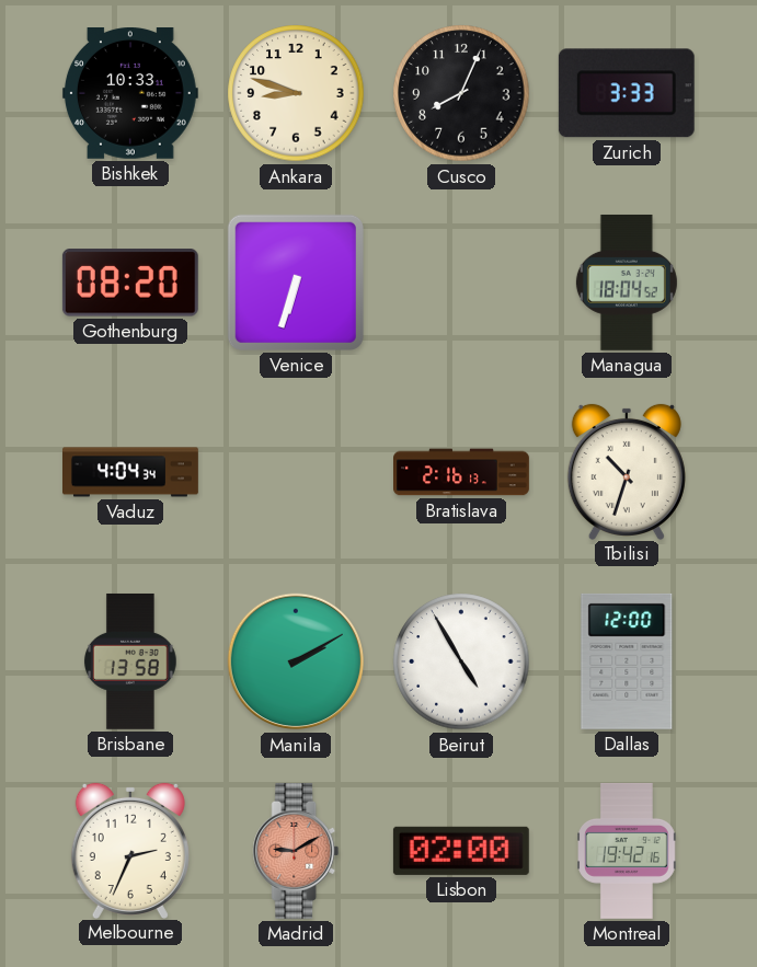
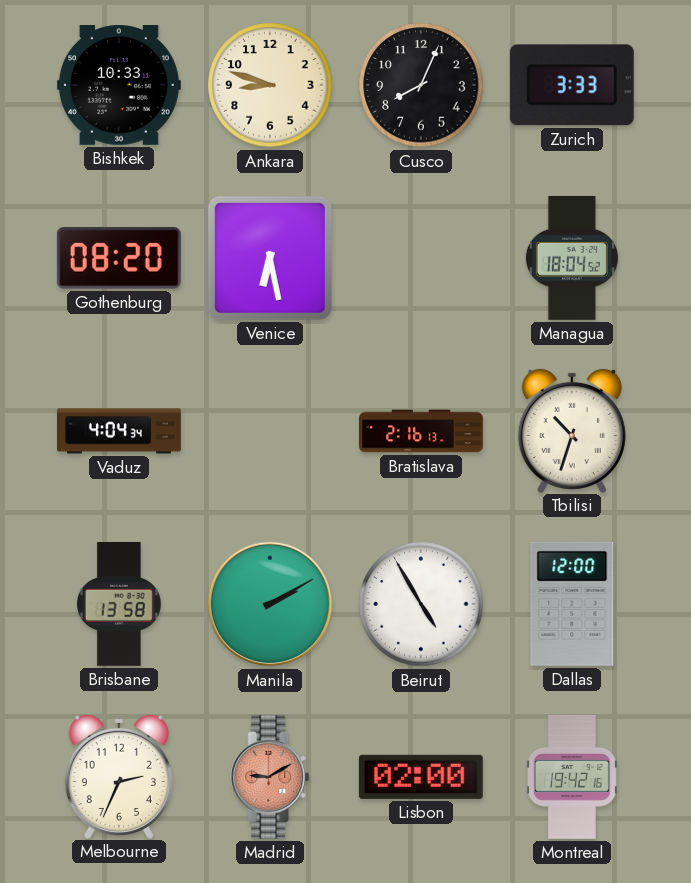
Venice: 6:33 -> 6:28 (270, 258)
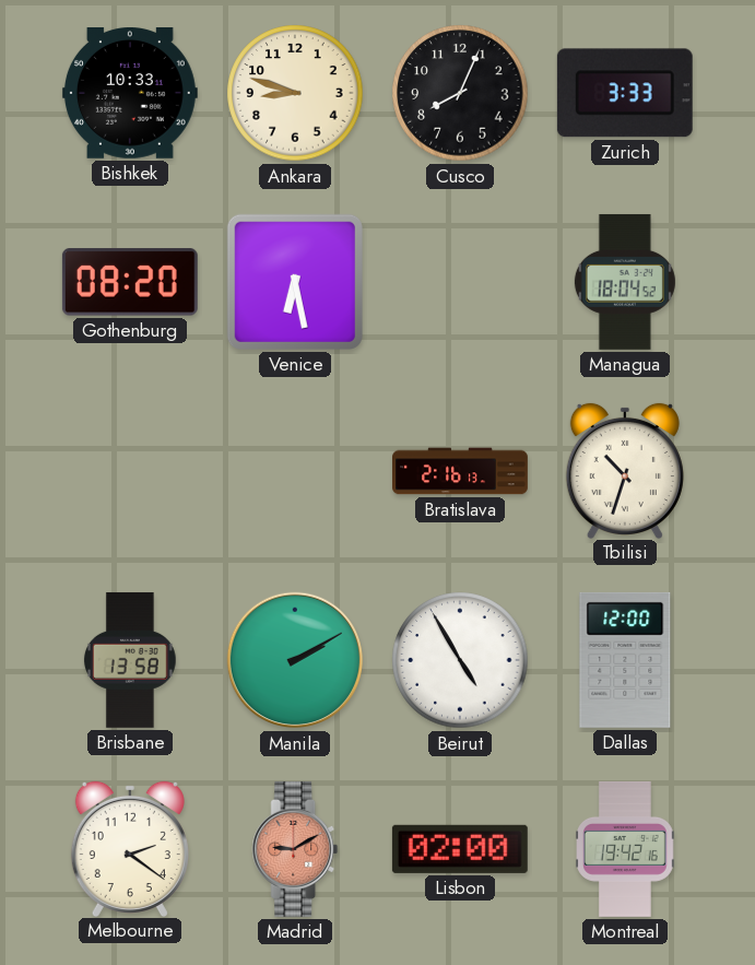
Vaduz: 4:04 -> none (120, 431)
Melbourne: 2:34 -> 2:21 (130, 848)
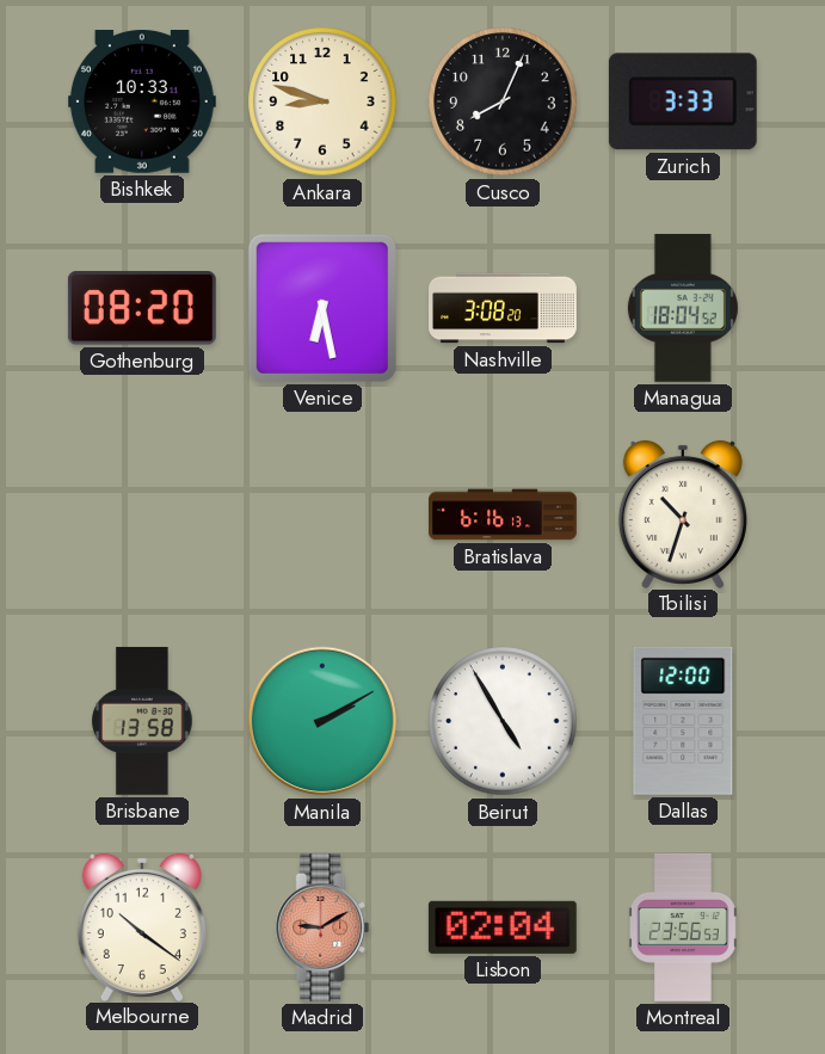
Nashville: none -> 3:08 (504, 308)
Bratislava: 2:16 -> 6:16 (504, 514)
Melbourne: 2:21 -> 10:21 (142, 926)
Lisbon: 02:00 -> 02:04 (503, 927)
Montreal: 19:42 -> 23:56 (684, 927)
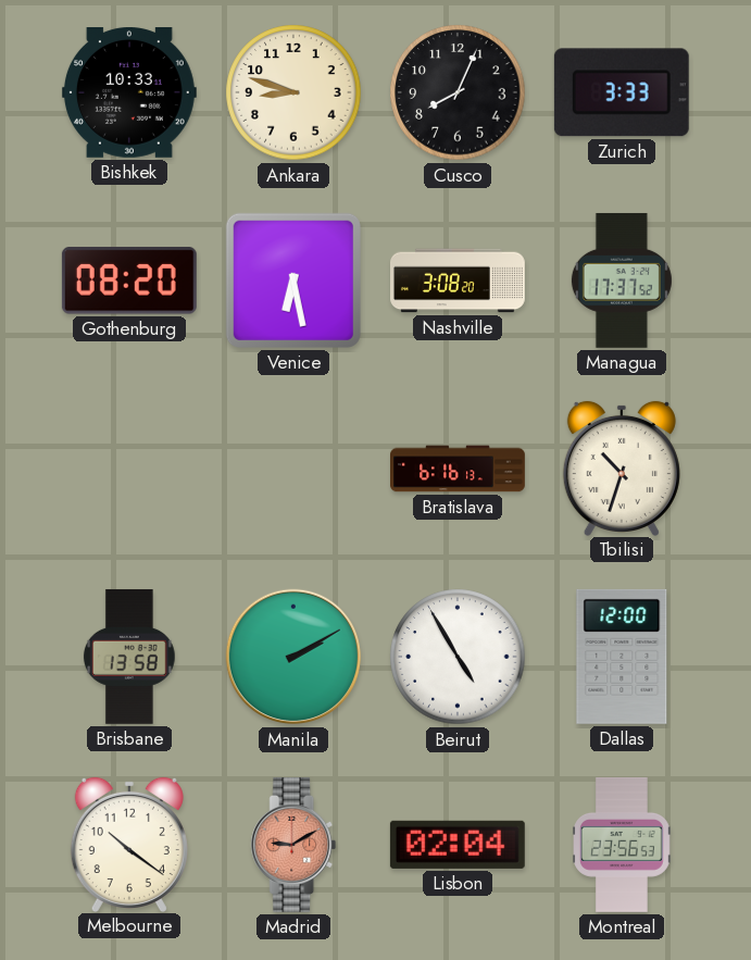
Managua: 18:04 -> 17:37 (622, 280)
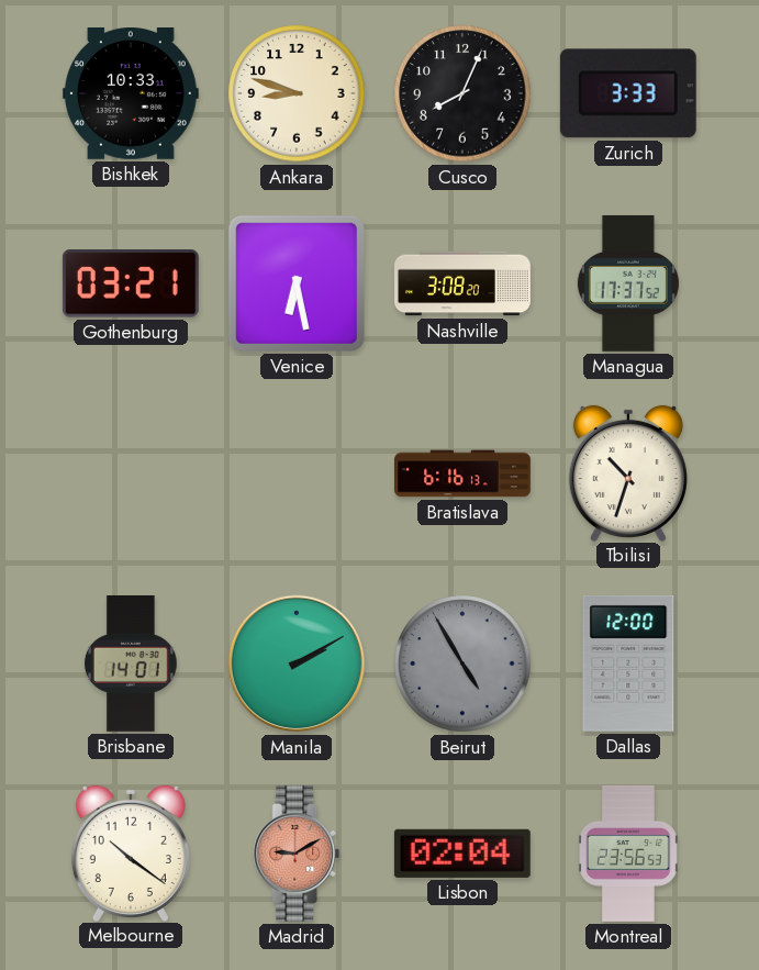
Gothenburg: 08:20 -> 03:21 (131, 283)
Brisbane: 13:58 -> 14:01 (131, 664)
Beirut dial: white -> grey (462, 664)
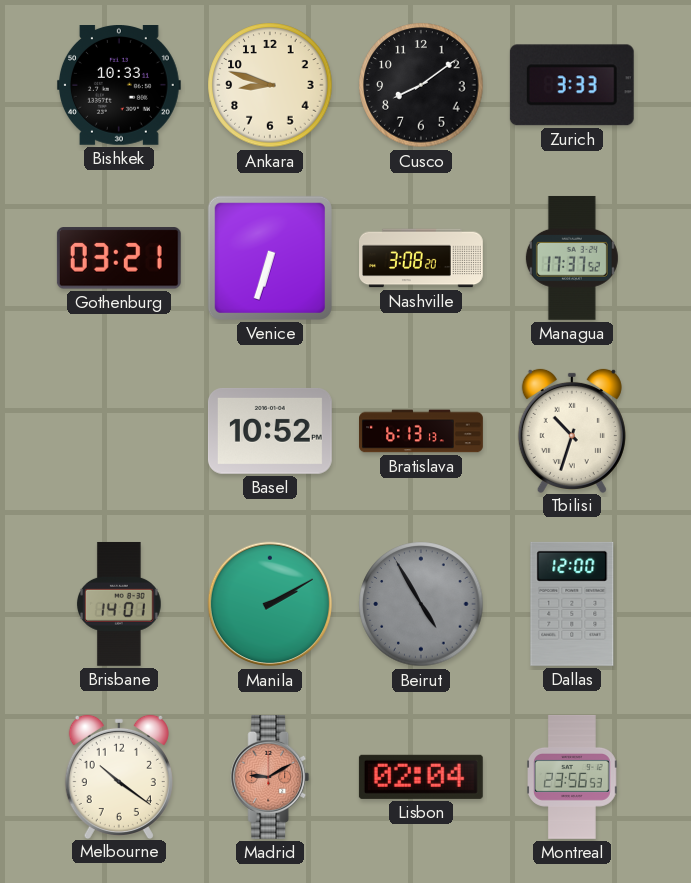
Cusco: 8:04 -> 8:09 (421, 85)
Venice: 6:28 -> 6:33 (270, 258)
Basel: none -> 10:52 (270, 431)
Bratislava: 6:16 -> 6:13 (422, 431)
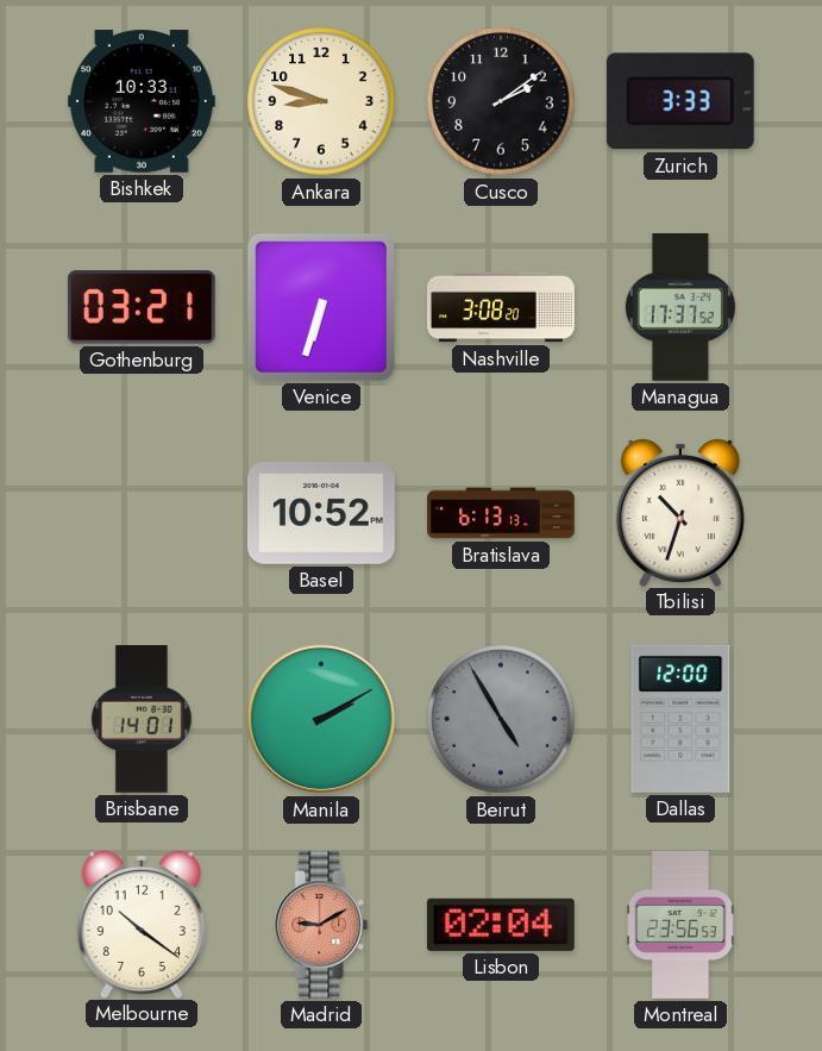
Cusco: 8:09 -> 2:09 (501, 101)
